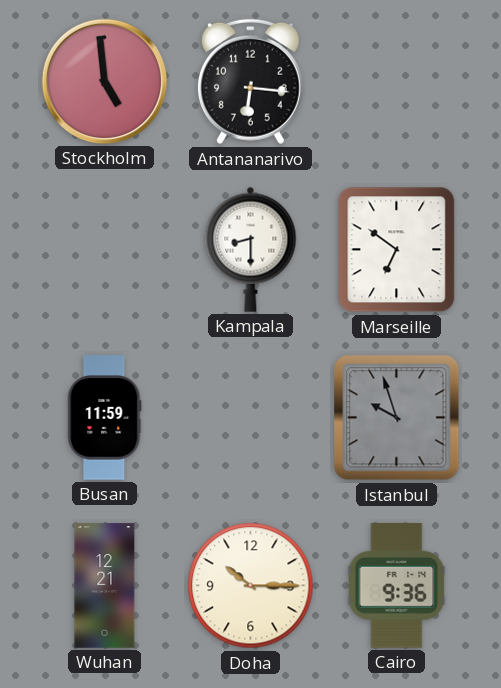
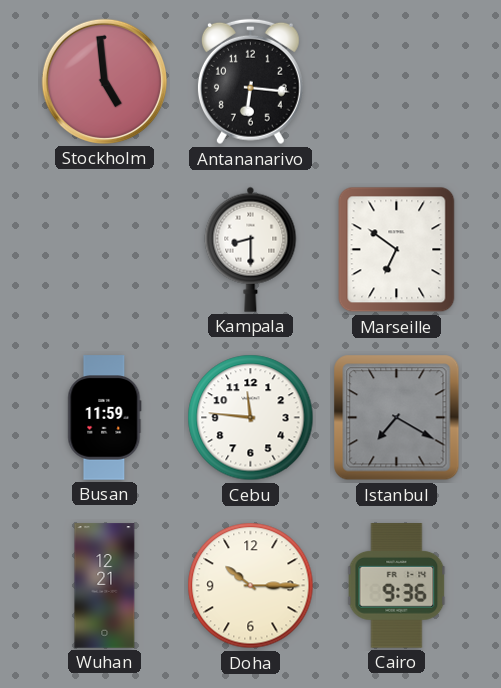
Cebu: none -> 11:46 (251, 418)
Istanbul: 9:57 -> 7:20 (397, 418)
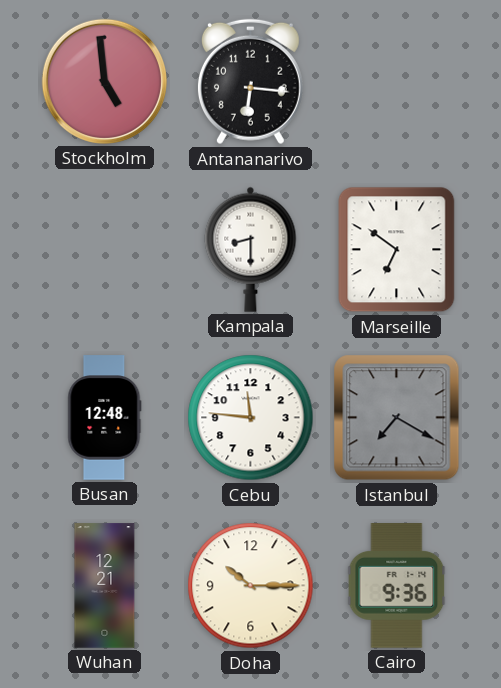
Busan: 11:59 -> 12:48 (105, 418)
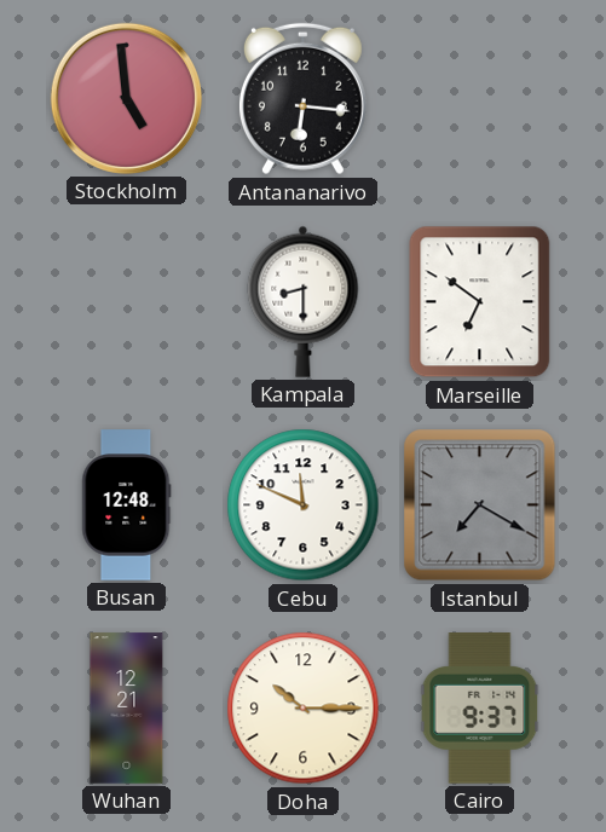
Cebu: 11:46 -> 11:49 (304, 505)
Cairo: 9:36 -> 9:37 (480, 709)
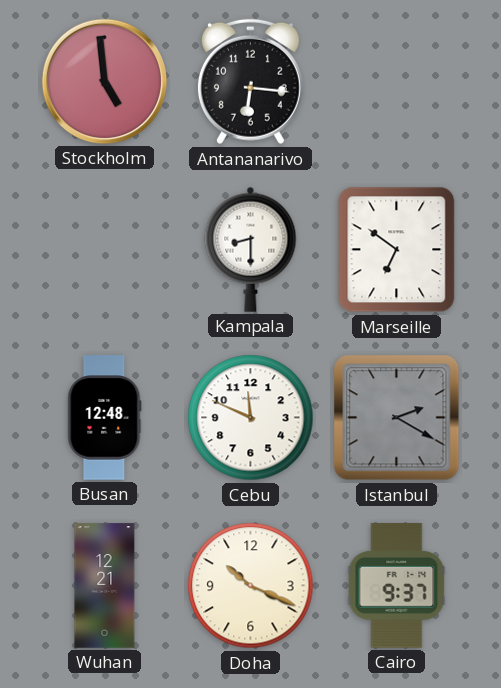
Istanbul: 7:20 -> 2:20 (397, 418)
Doha: 10:15 -> 10:19 (251, 586)
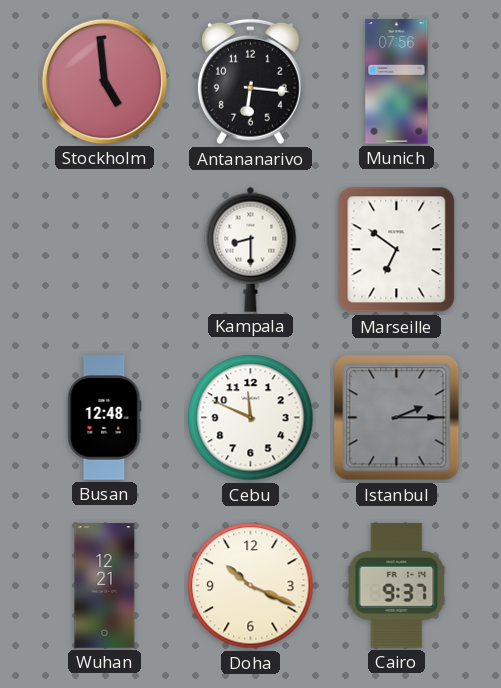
Munich: none -> 07:56 (397, 82)
Istanbul: 2:20 -> 2:15 (397, 418)
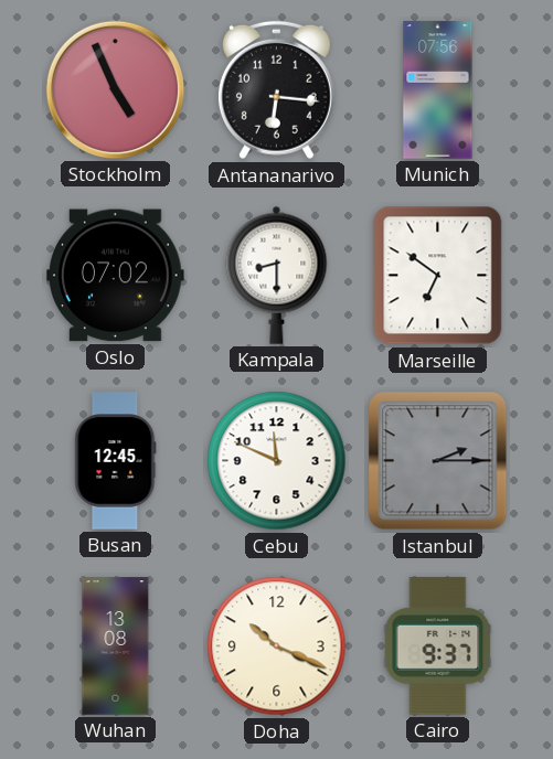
Stockholm: 4:59 -> 4:56 (115, 89)
Oslo: none -> 07:02 (116, 276)
Busan: 12:48 -> 12:45 (116, 461)
Wuhan: 12:21 -> 13:08 (116, 646)
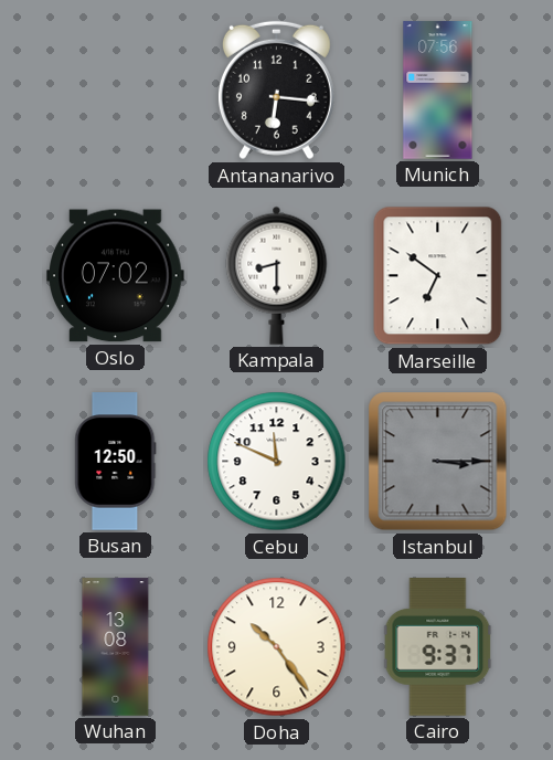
Stockholm: 4:56 -> none (115, 89)
Busan: 12:45 -> 12:50 (116, 462)
Istanbul: 2:15 -> 3:15 (438, 462)
Doha: 10:19 -> 10:24 (277, 647)
